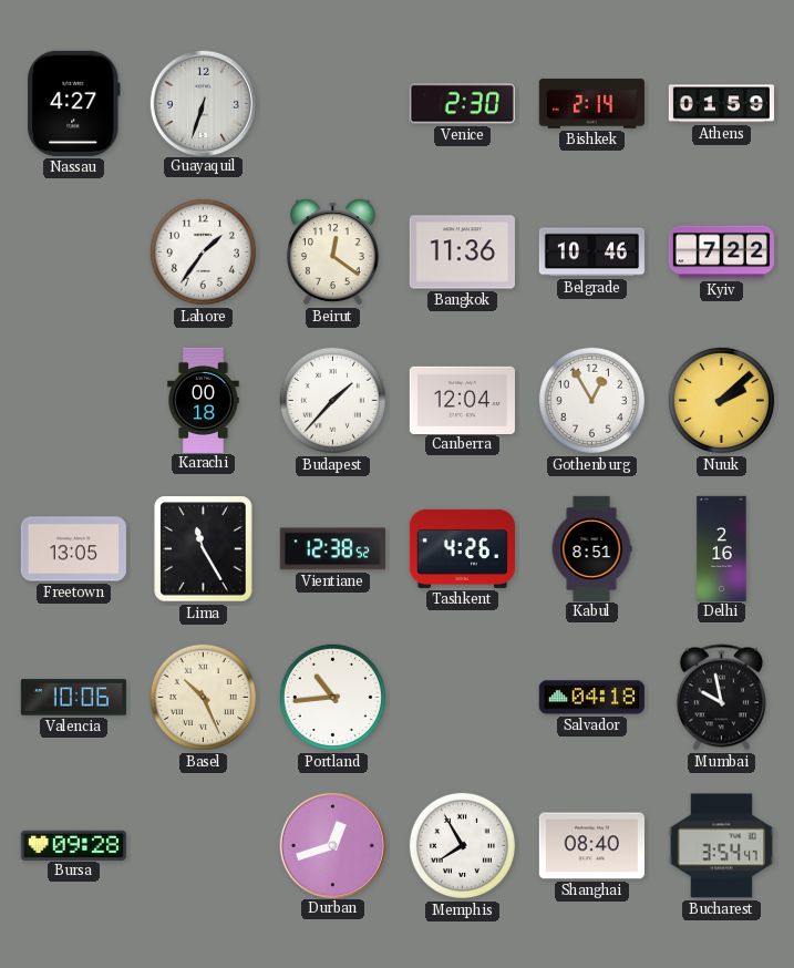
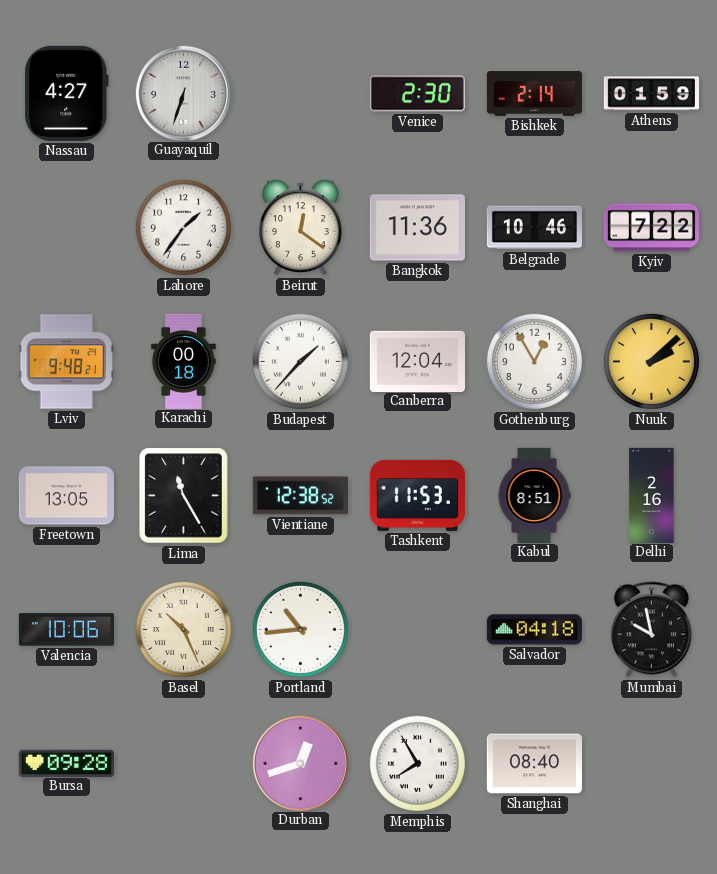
Lviv: none -> 9:48 (66, 362)
Tashkent: 4:26 -> 11:53 (417, 495)
Bucharest: 3:54 -> none (721, 846)
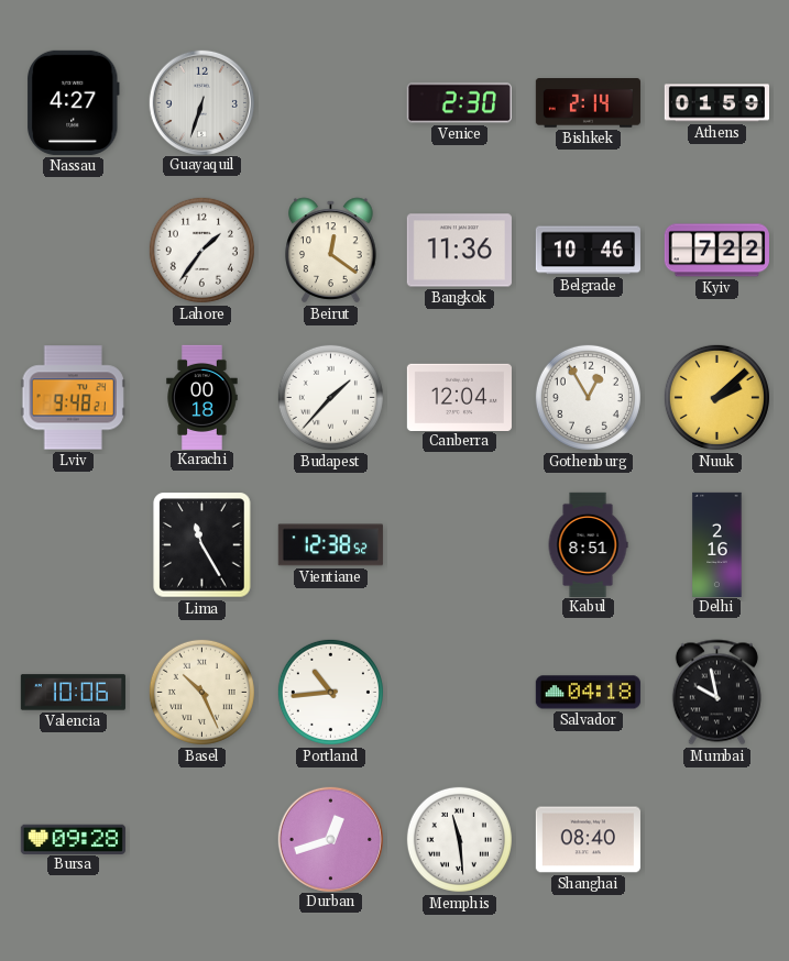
Freetown: 13:05 -> none (66, 496)
Tashkent: 11:53 -> none (417, 495)
Memphis: 7:55 -> 11:29 (459, 839)
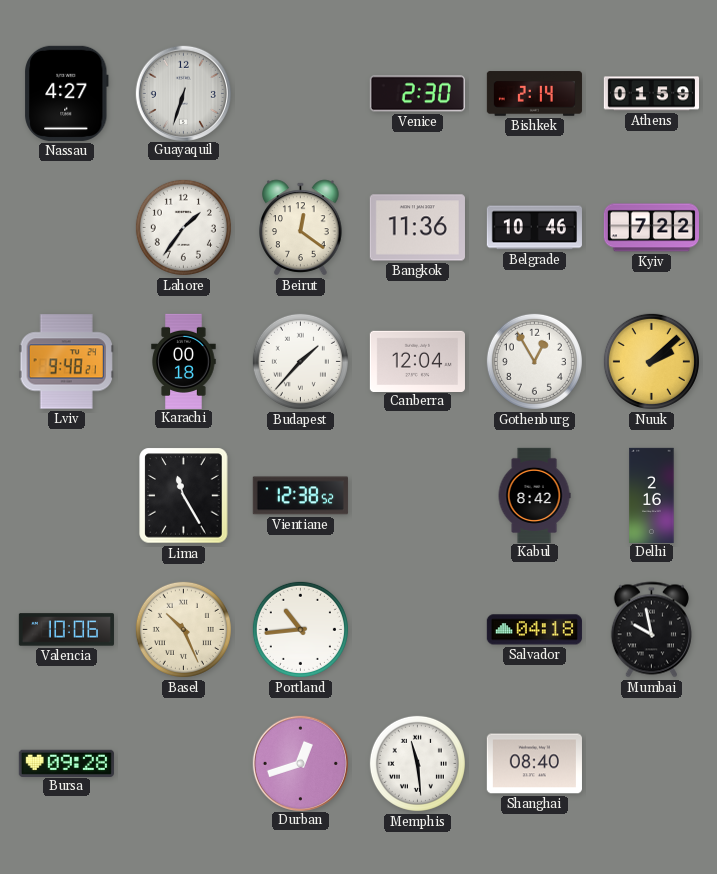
Kabul: 8:51 -> 8:42 (534, 495)
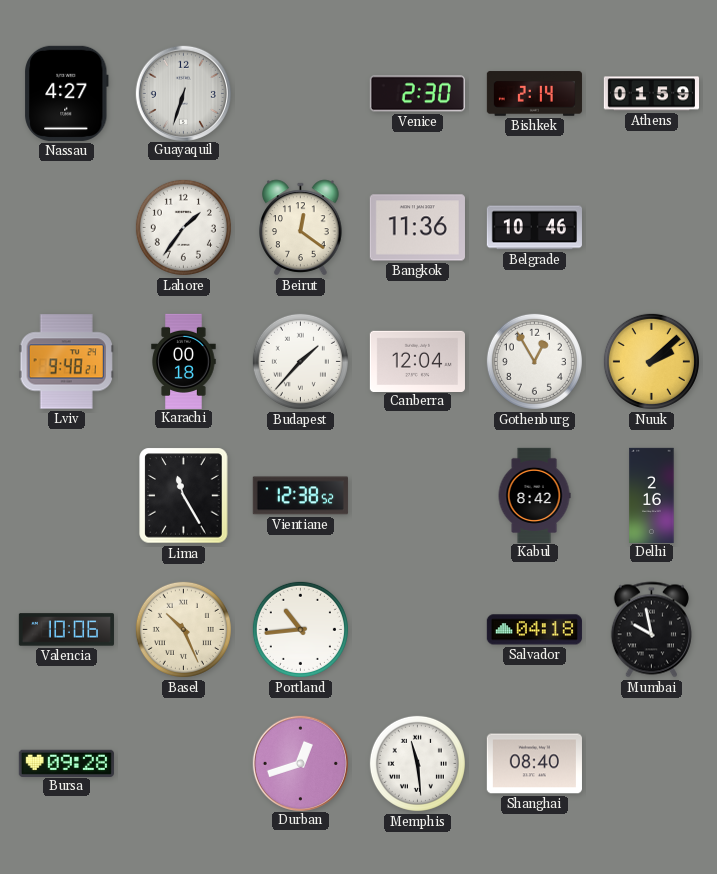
Kyiv: 7:22 -> none (651, 228)
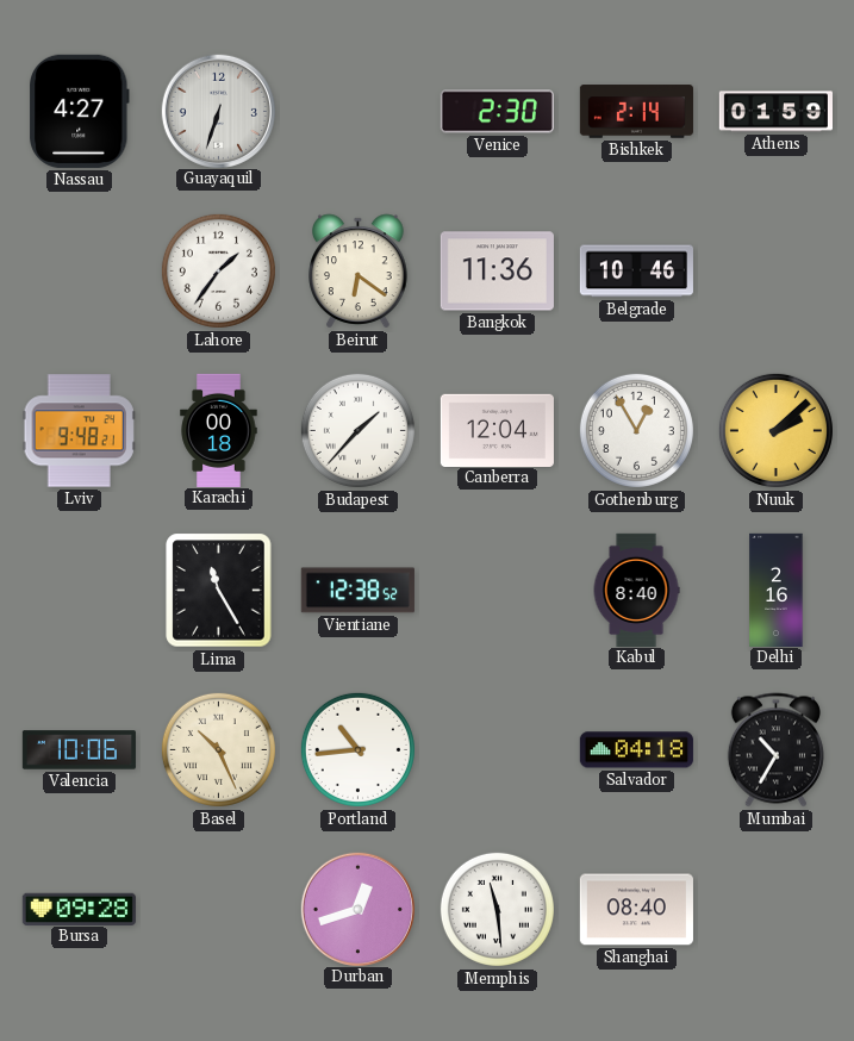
Beirut: 12:21 -> 6:21 (359, 272)
Kabul: 8:42 -> 8:40 (636, 590)
Mumbai: 9:58 -> 10:35 (775, 750)
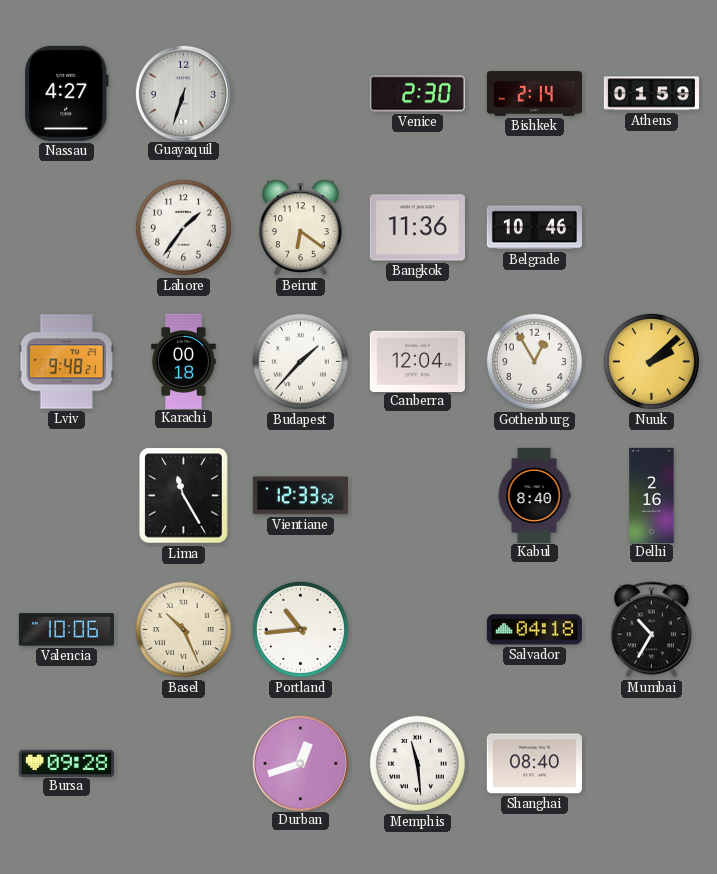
Vientiane: 12:38 -> 12:33 (300, 496)
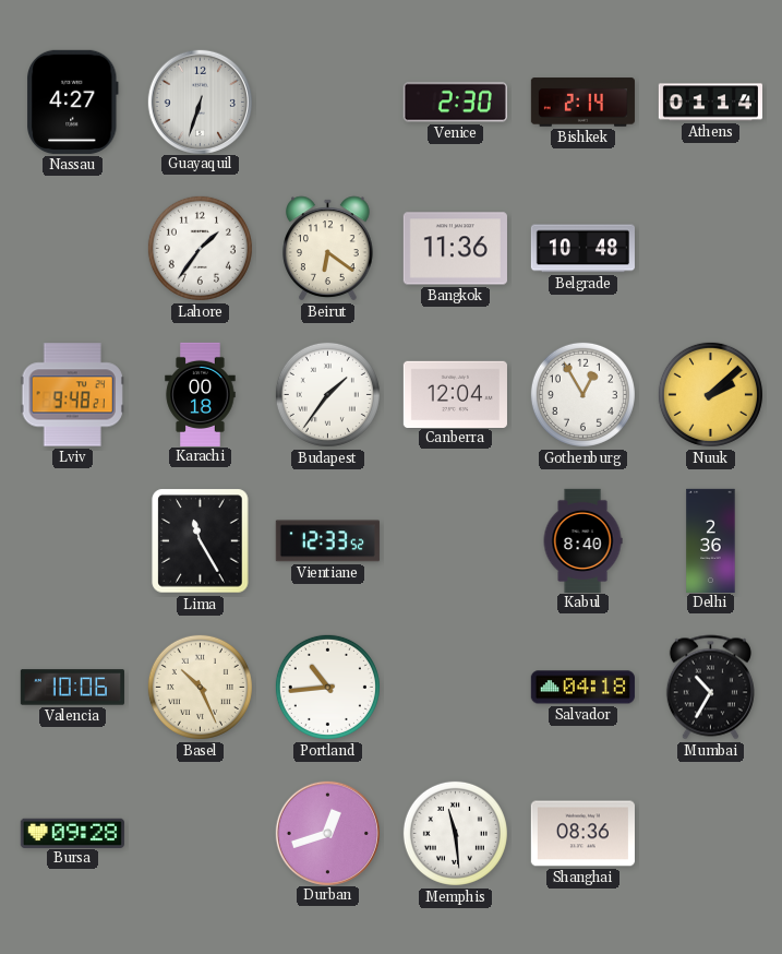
Athens: 01:59 -> 01:14 (710, 103)
Belgrade: 10:46 -> 10:48 (582, 249)
Budapest: 1:37 -> 1:36 (327, 394)
Delhi: 2:16 -> 2:36 (711, 540)
Shanghai: 08:40 -> 08:36 (582, 834)
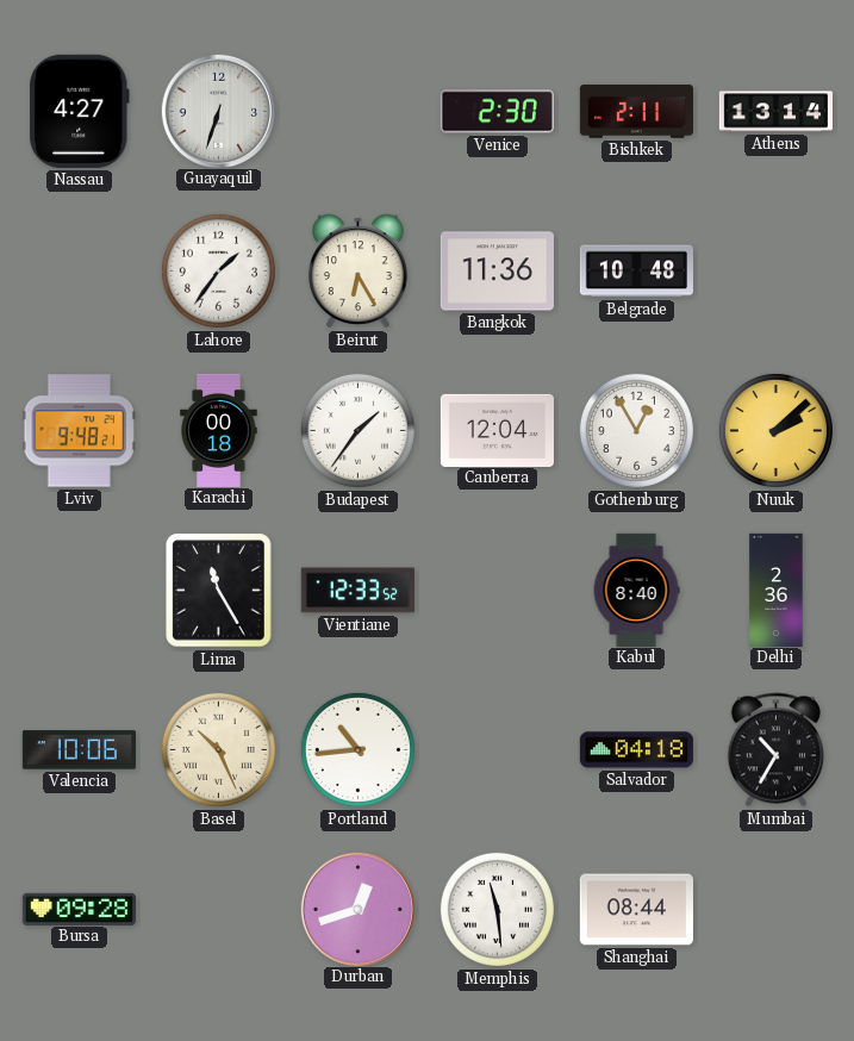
Bishkek: 2:14 -> 2:11 (636, 112)
Athens: 01:14 -> 13:14 (775, 112)
Beirut: 6:21 -> 6:25 (359, 272)
Shanghai: 08:36 -> 08:44 (636, 910)
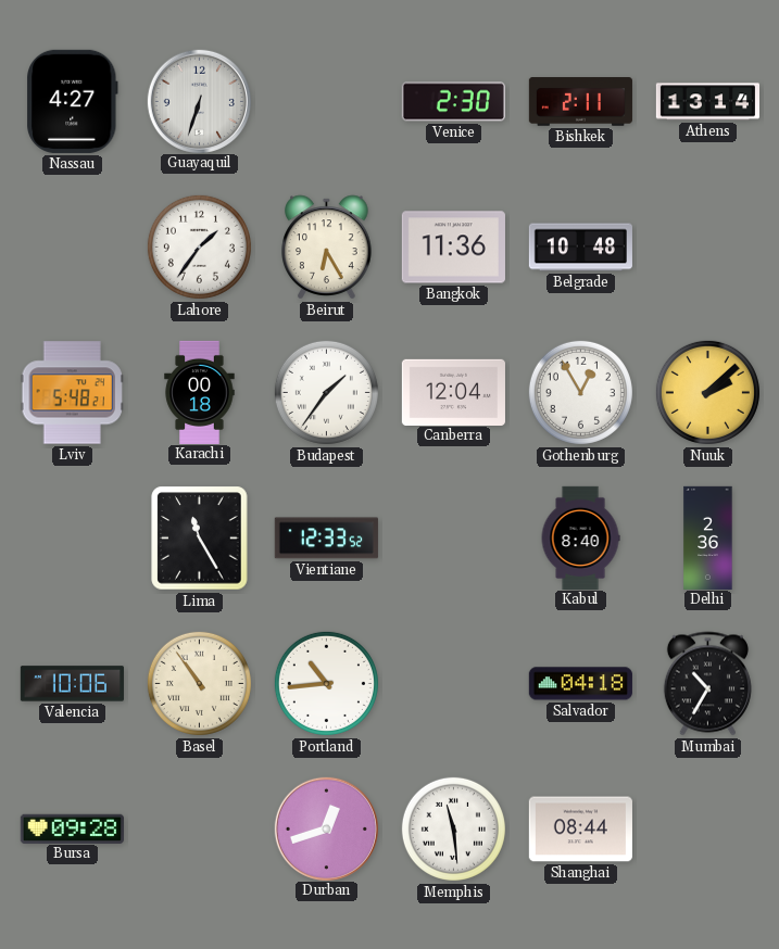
Lviv: 9:48 -> 5:48 (72, 393)
Basel: 10:26 -> 10:54 (199, 683)
